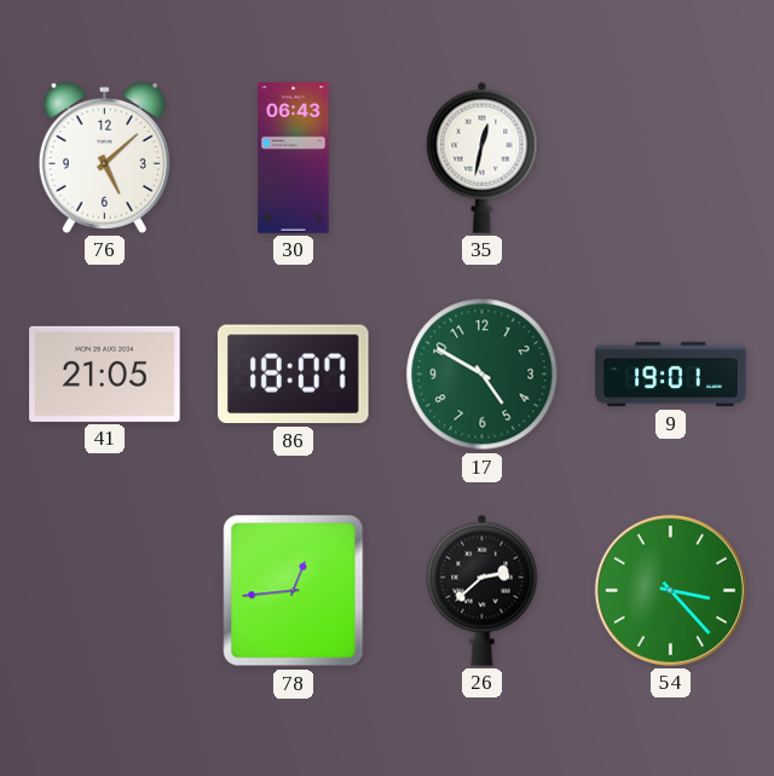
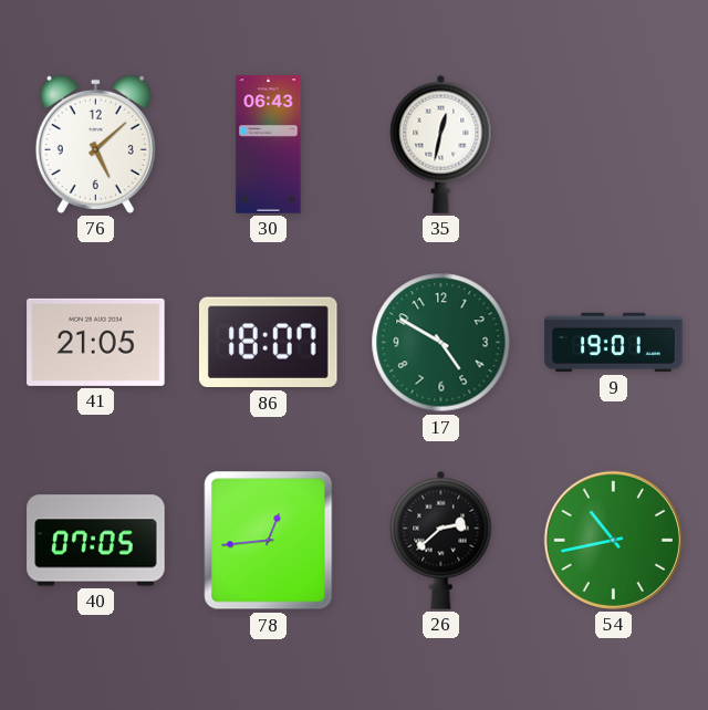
40: none -> 07:05 (96, 541)
54: 3:23 -> 10:43 (613, 540)
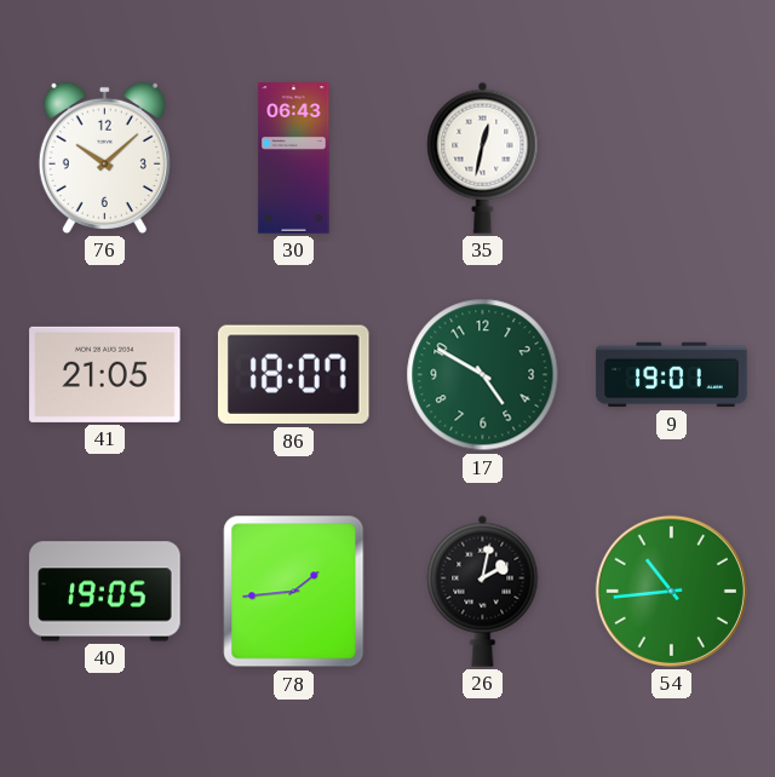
76: 5:08 -> 10:08 (104, 157)
40: 07:05 -> 19:05 (105, 592)
78: 12:44 -> 1:44 (294, 592)
26: 2:38 -> 2:02 (483, 591)
54: 10:43 -> 10:44 (671, 591)
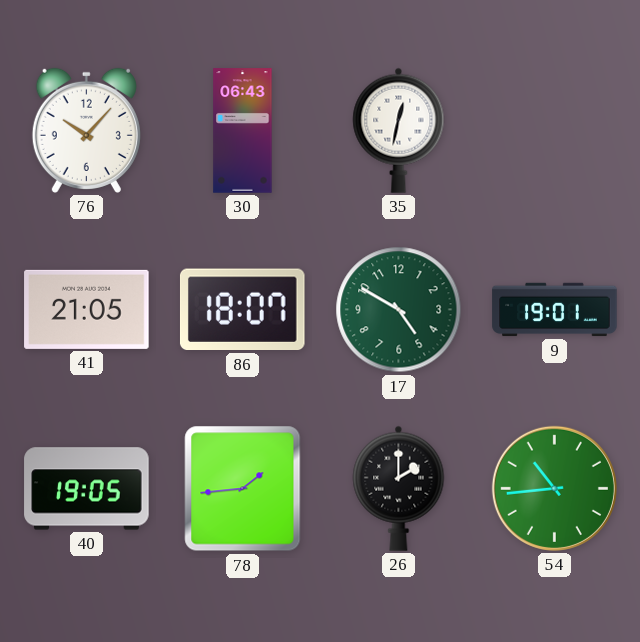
76: 10:08 -> 10:07 (86, 130)
26: 2:02 -> 2:00 (399, 488)
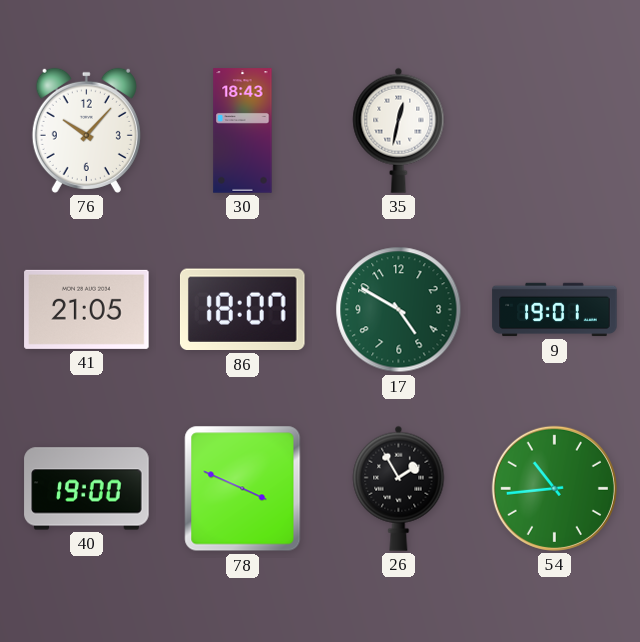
30: 06:43 -> 18:43 (243, 131)
40: 19:05 -> 19:00 (87, 489)
78: 1:44 -> 3:49 (243, 489)
26: 2:00 -> 1:55 (399, 488)
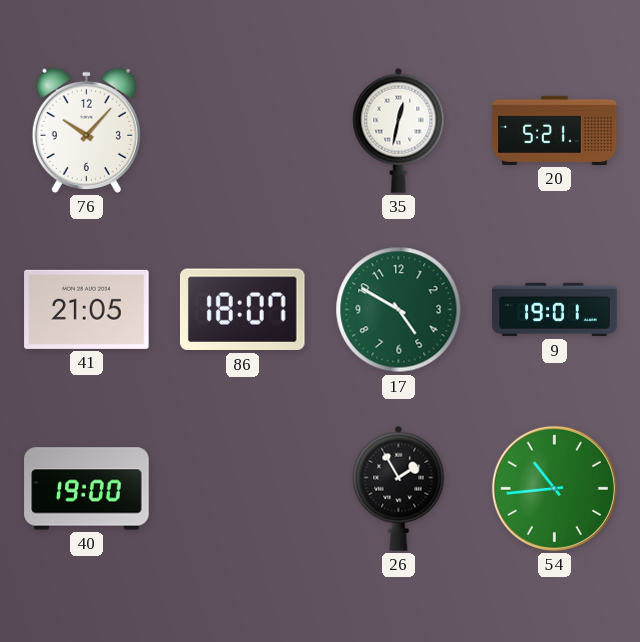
30: 18:43 -> none (243, 131)
20: none -> 5:21 (555, 130)
78: 3:49 -> none (243, 489)
